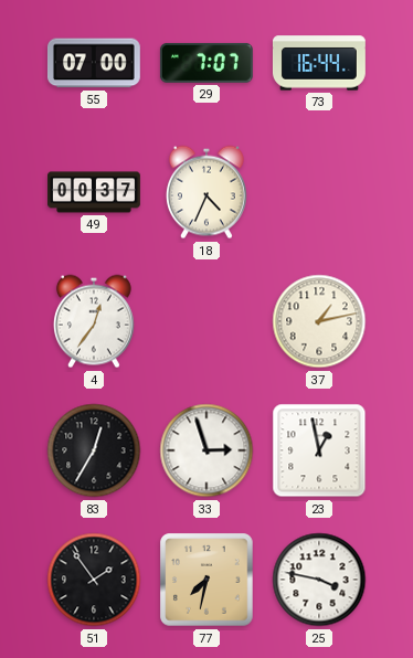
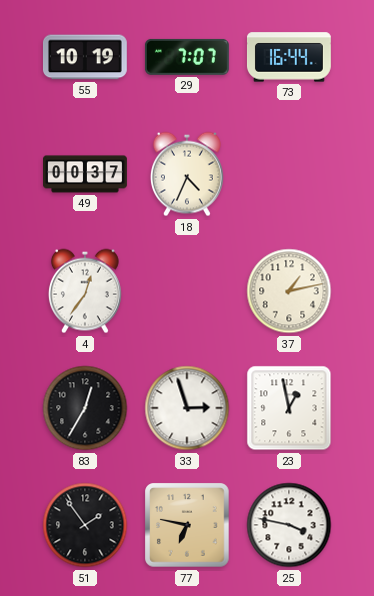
55: 07:00 -> 10:19 (85, 57)
77: 7:32 -> 6:47 (187, 525)
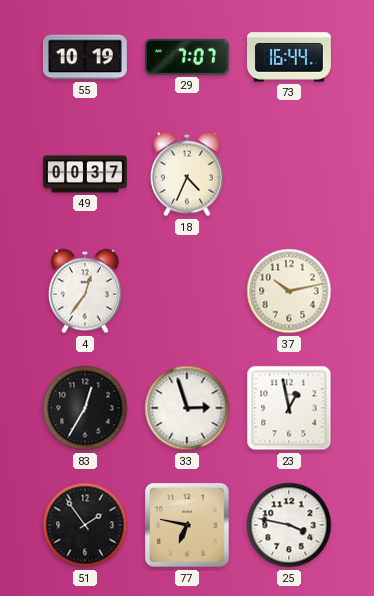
37: 1:13 -> 10:13 (289, 291)
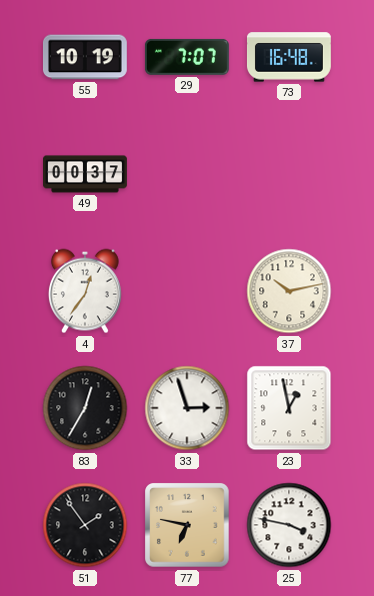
73: 16:44 -> 16:48 (289, 57)
18: 4:34 -> none (187, 174)
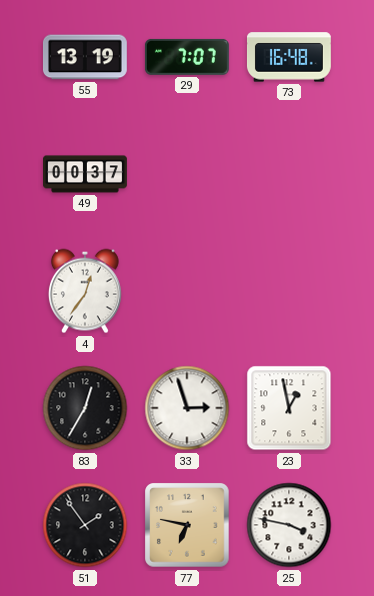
55: 10:19 -> 13:19 (85, 57)
37: 10:13 -> none (289, 291)
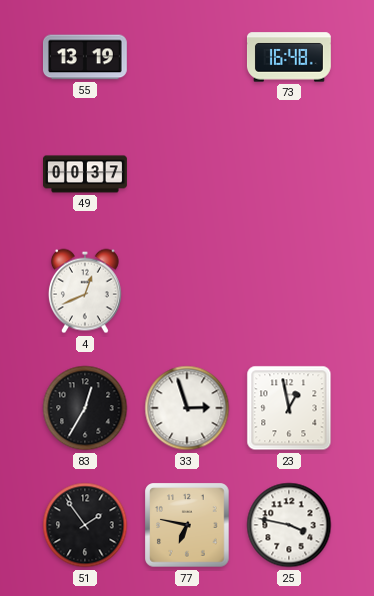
29: 7:07 -> none (187, 57)
4: 12:36 -> 12:41 (85, 291)
